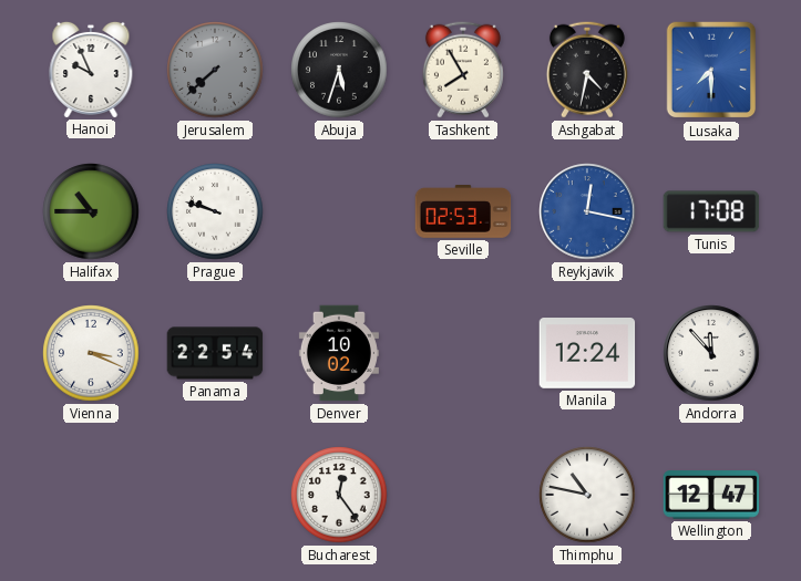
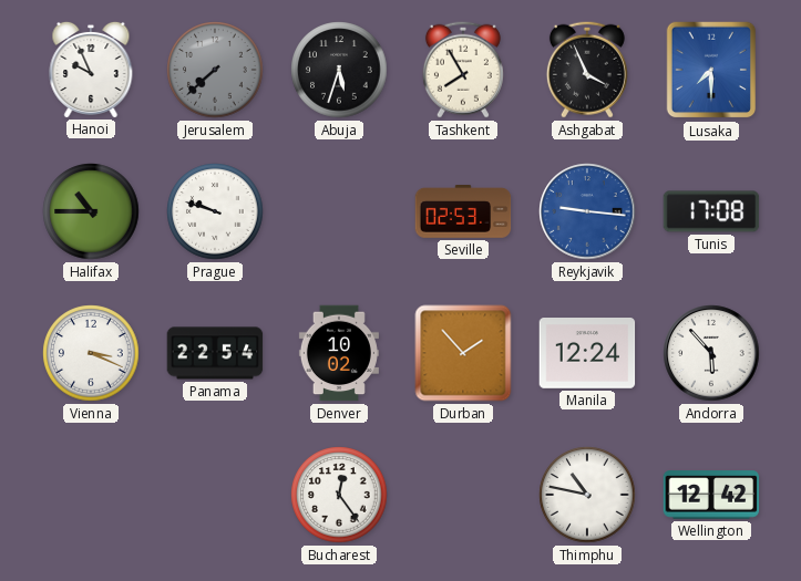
Ashgabat: 4:32 -> 3:56 (587, 70)
Reykjavik: 12:17 -> 9:16 (587, 211)
Durban: none -> 1:53 (463, 353)
Andorra: 11:53 -> 5:53 (711, 353)
Wellington: 12:47 -> 12:42 (711, 495)
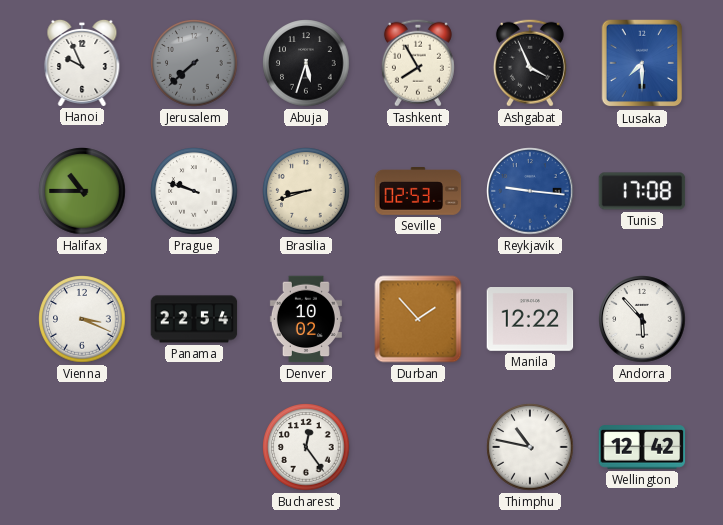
Brasilia: none -> 8:42 (306, 191)
Manila: 12:24 -> 12:22 (530, 320)
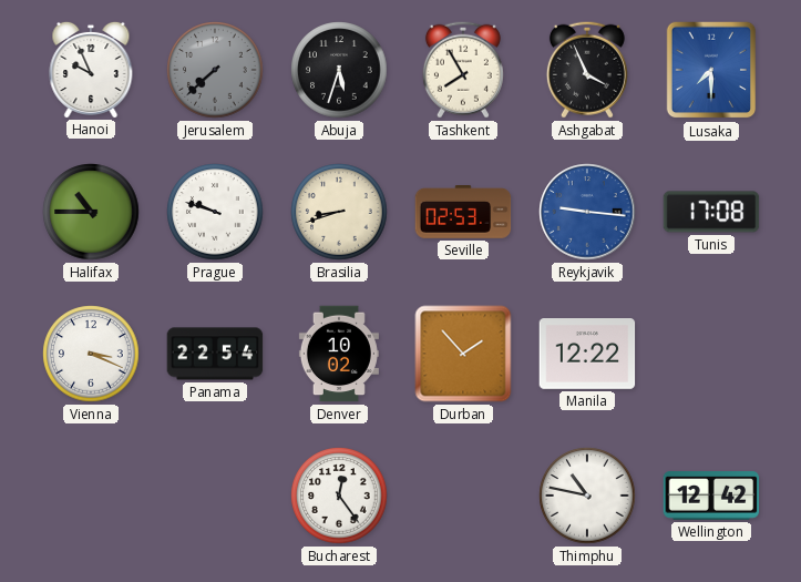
Andorra: 5:53 -> none (642, 319)
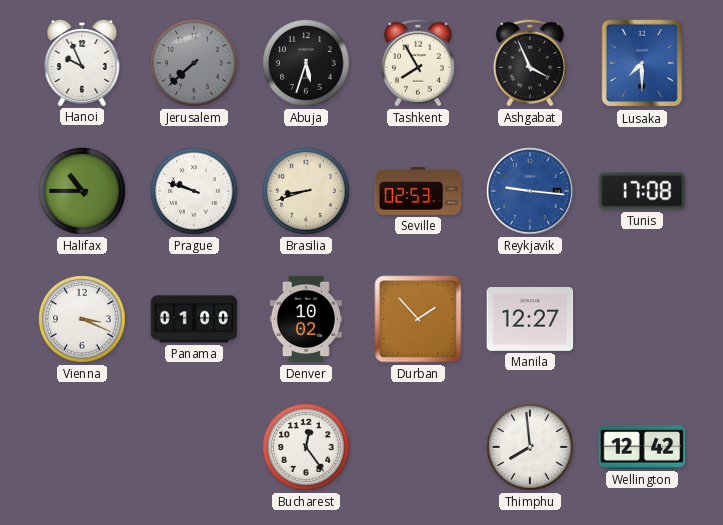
Panama: 22:54 -> 01:00 (194, 319)
Manila: 12:22 -> 12:27 (530, 320)
Thimphu: 10:47 -> 7:59 (530, 447)
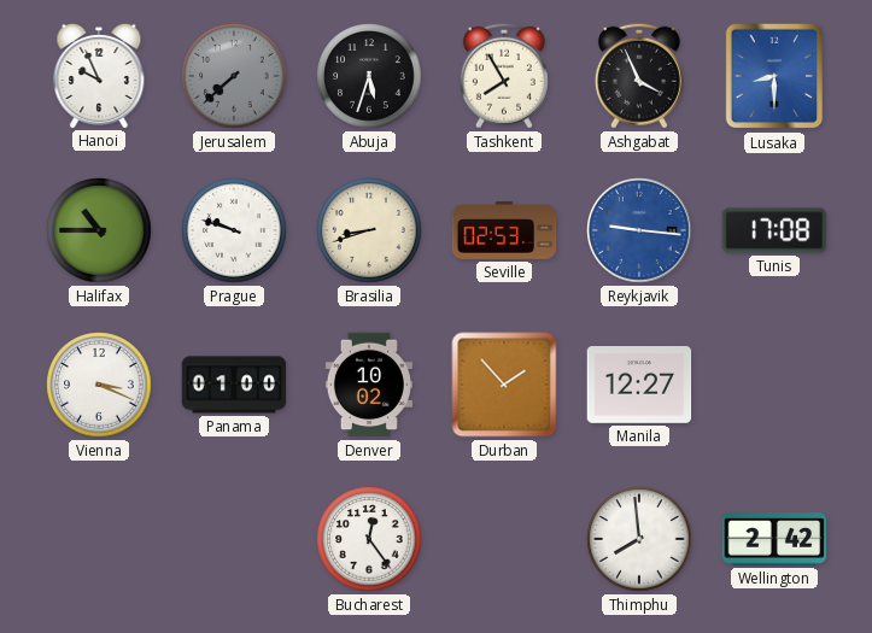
Lusaka: 7:30 -> 8:30 (774, 76)
Wellington: 12:42 -> 2:42 (774, 539)
